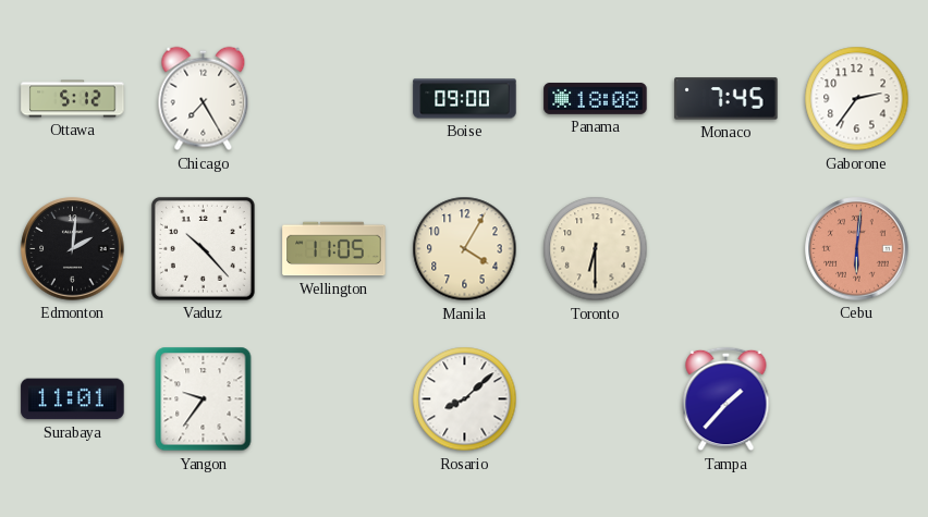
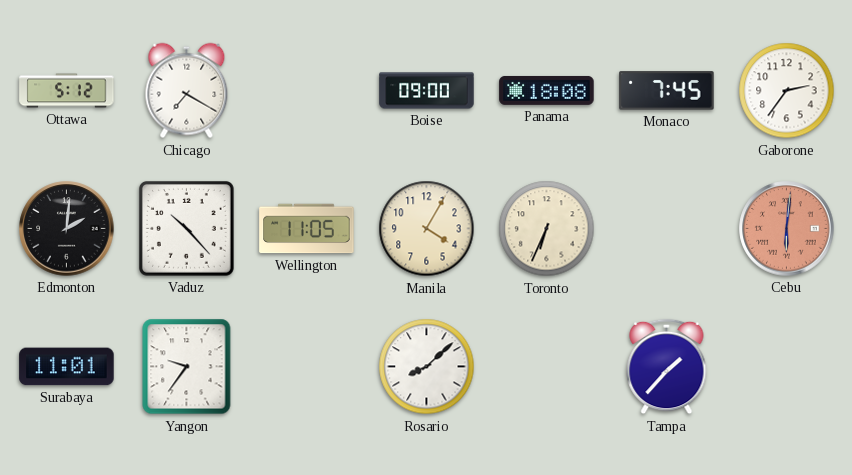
Chicago: 7:25 -> 7:20 (187, 91)
Toronto: 6:30 -> 6:34 (547, 229)
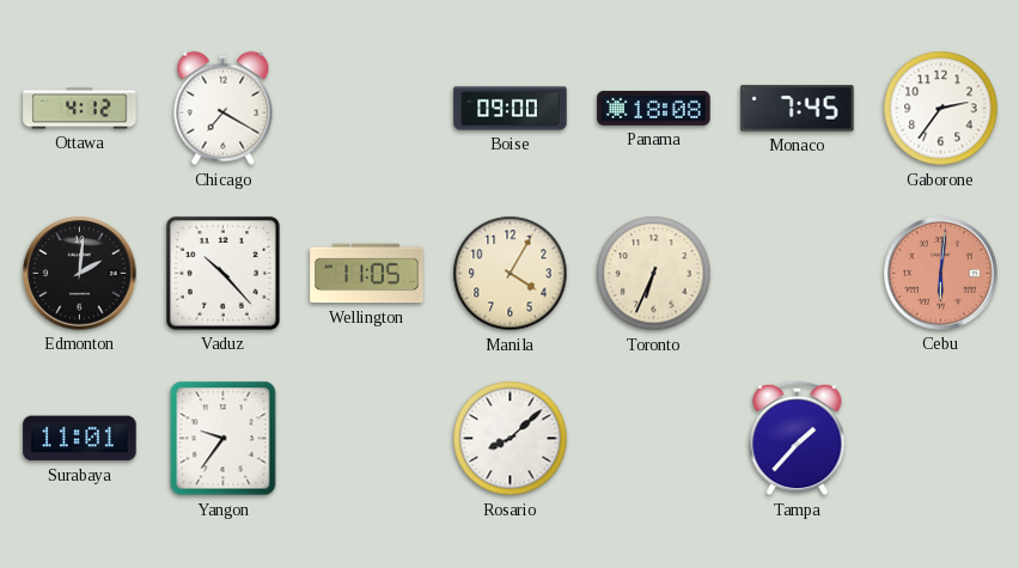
Ottawa: 5:12 -> 4:12 (80, 109)
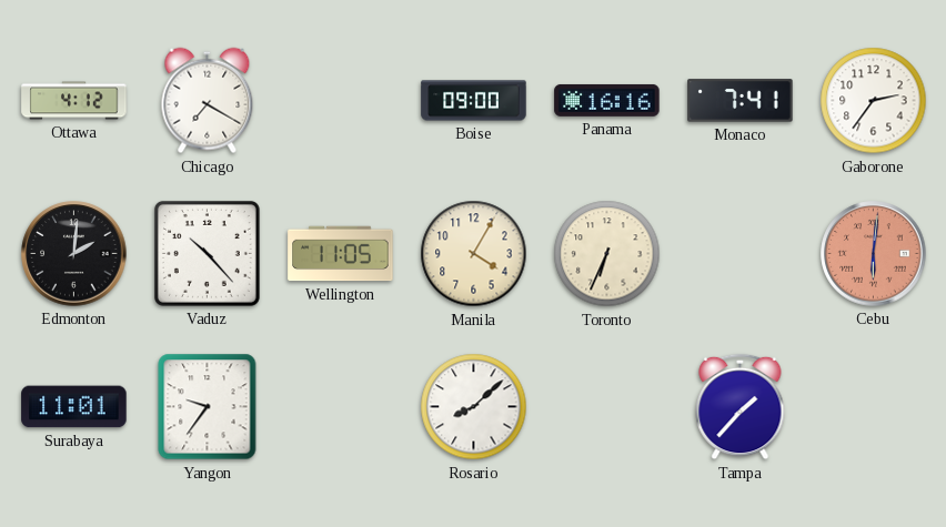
Panama: 18:08 -> 16:16 (607, 100)
Monaco: 7:45 -> 7:41 (741, 101)
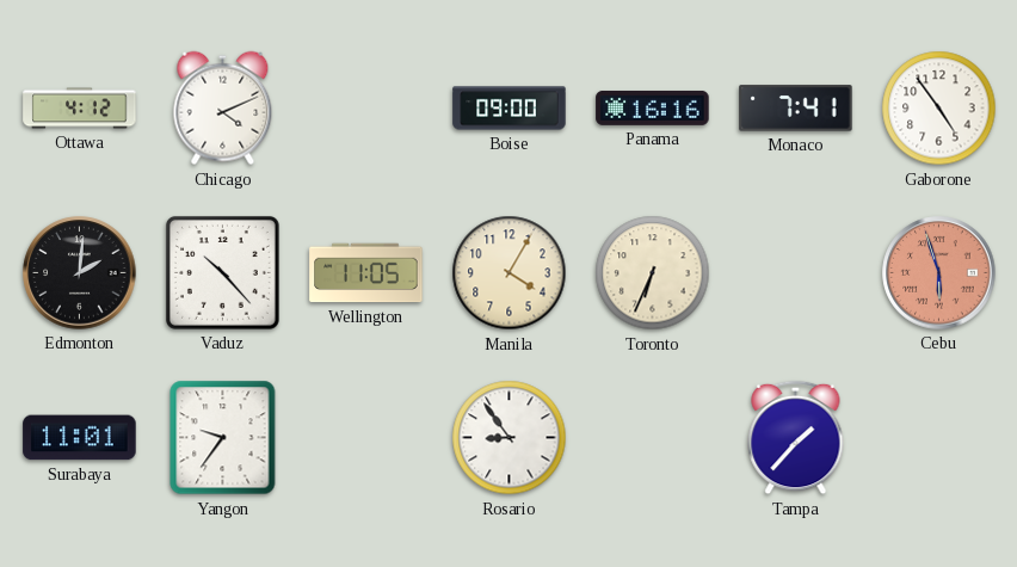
Chicago: 7:20 -> 4:11 (223, 109)
Gaborone: 2:36 -> 4:54 (939, 109)
Cebu: 6:01 -> 5:57 (939, 273)
Rosario: 8:08 -> 8:54 (510, 438)
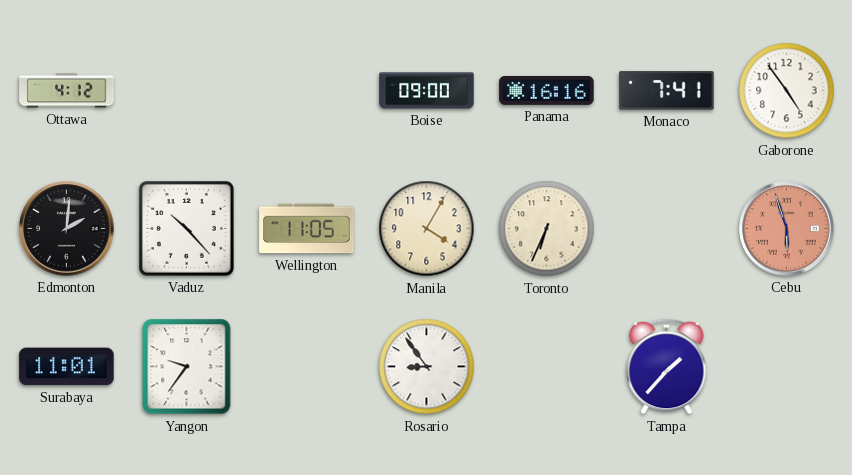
Chicago: 4:11 -> none (223, 109)
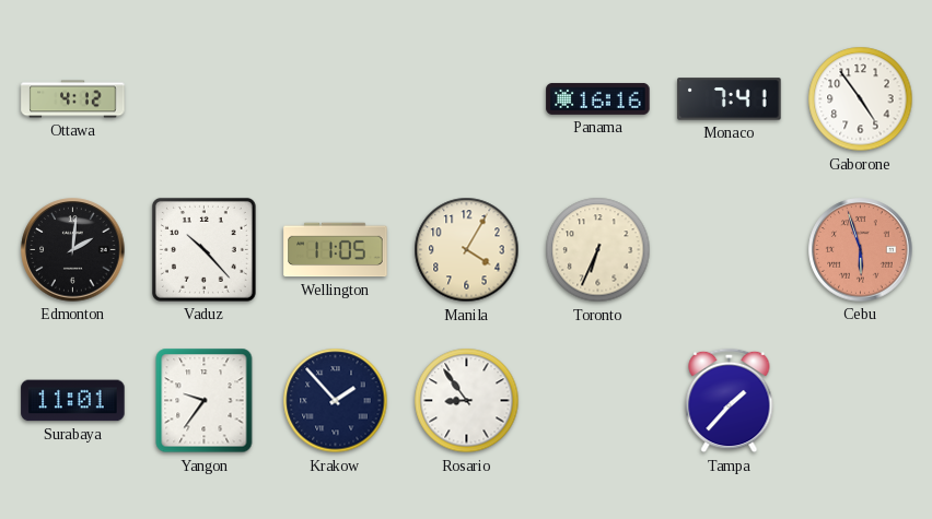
Boise: 09:00 -> none (427, 91)
Krakow: none -> 1:53 (336, 401)
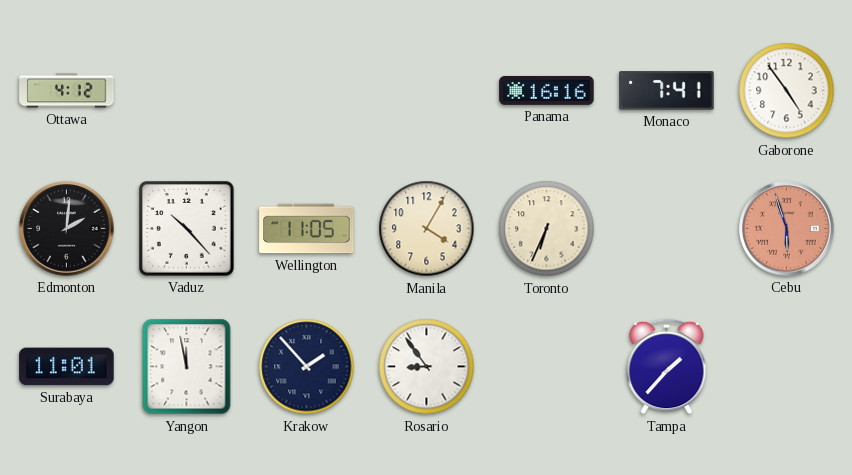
Yangon: 9:36 -> 11:58 (187, 367)
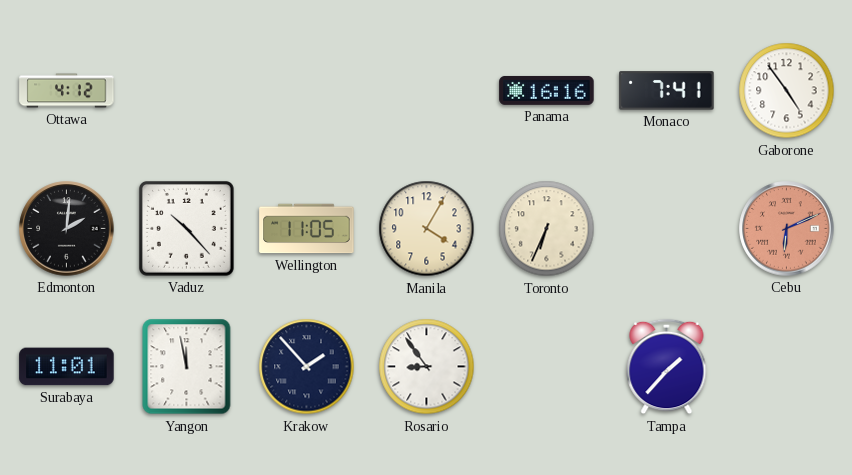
Cebu: 5:57 -> 6:11 (787, 229)
